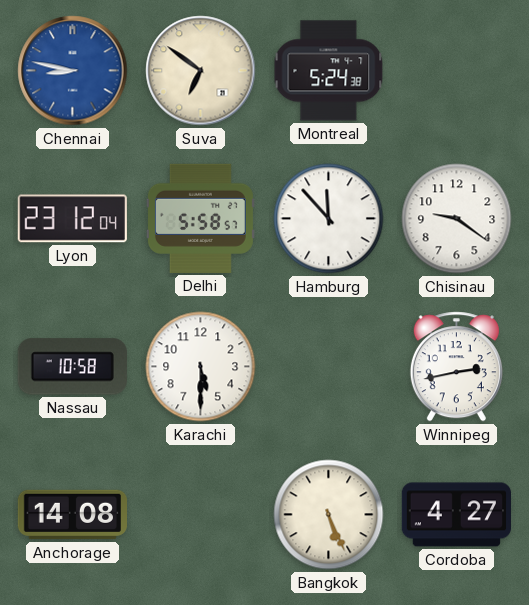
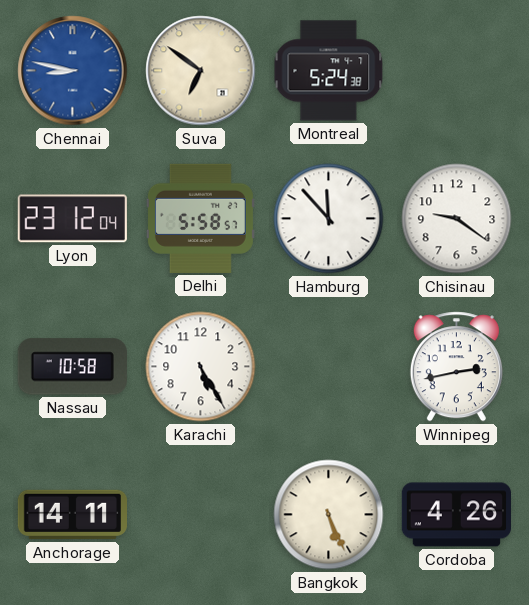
Karachi: 5:30 -> 5:25 (201, 367)
Anchorage: 14:08 -> 14:11 (72, 515)
Cordoba: 4:27 -> 4:26 (456, 515)
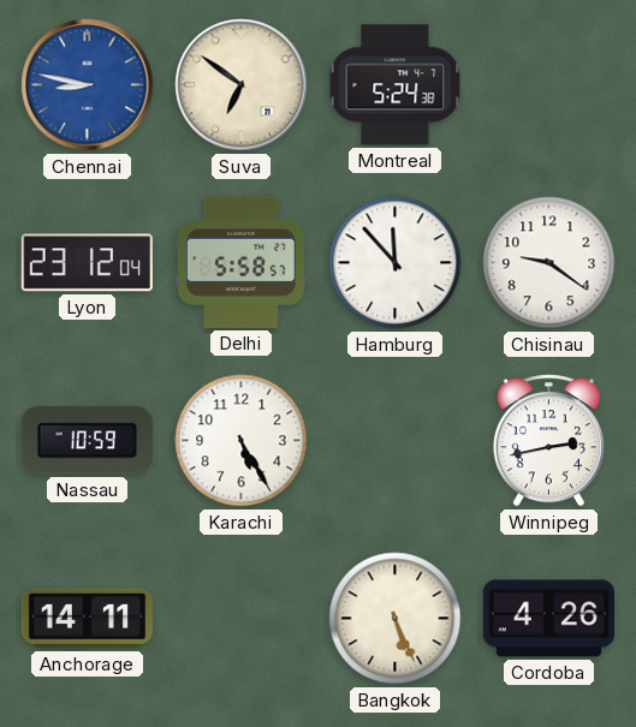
Nassau: 10:58 -> 10:59 (87, 441)
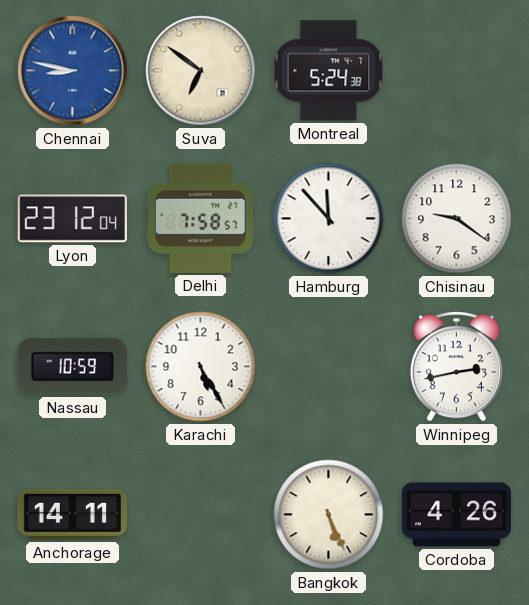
Delhi: 5:58 -> 7:58 (200, 218)
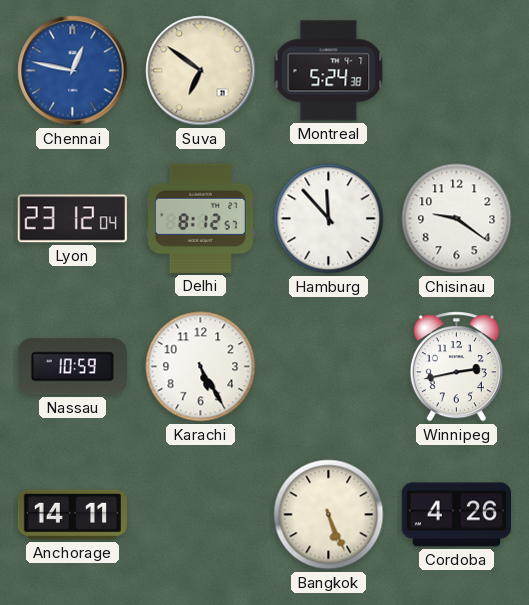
Chennai: 8:47 -> 12:47 (73, 71)
Delhi: 7:58 -> 8:12 (200, 218)
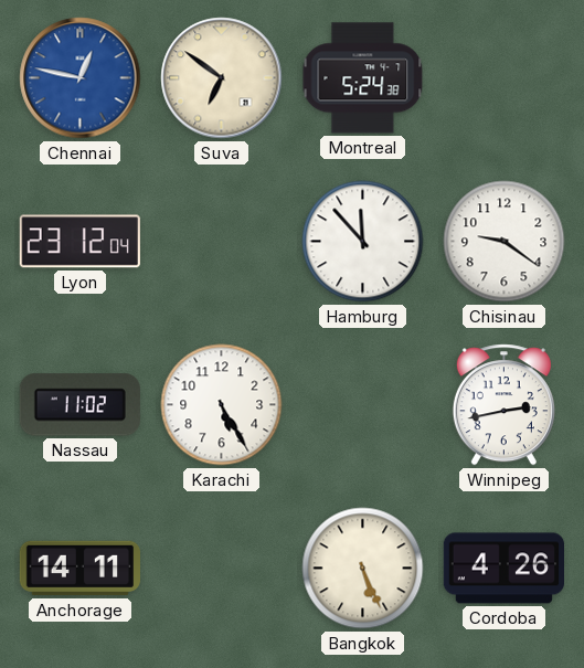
Delhi: 8:12 -> none (200, 218)
Nassau: 10:59 -> 11:02 (79, 405)
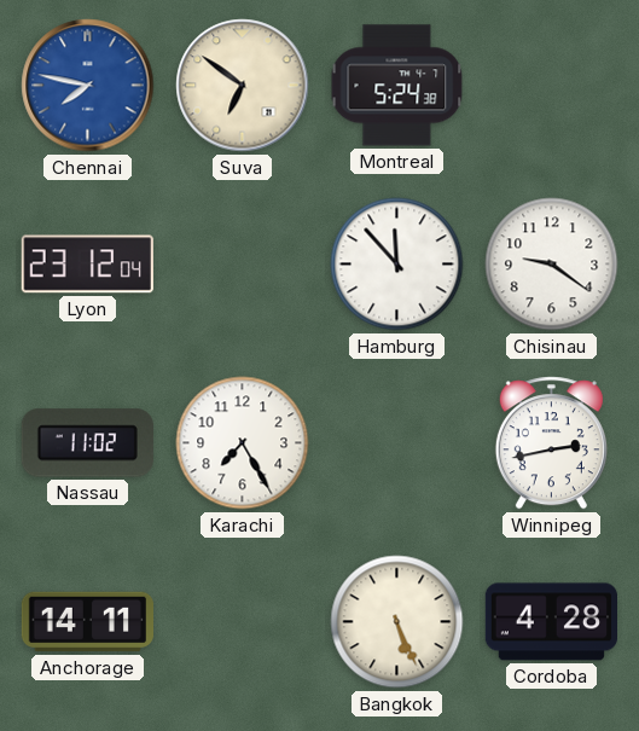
Chennai: 12:47 -> 7:47 (88, 86)
Karachi: 5:25 -> 7:25 (243, 443)
Cordoba: 4:26 -> 4:28 (551, 622)
